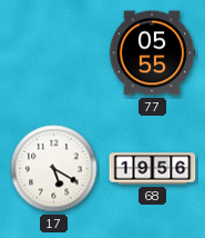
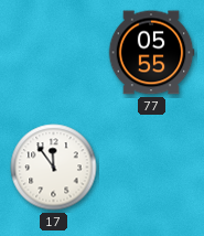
17: 5:20 -> 11:54 (54, 168)
68: 19:56 -> none (153, 169)
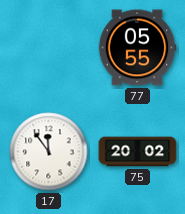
75: none -> 20:02 (138, 152)
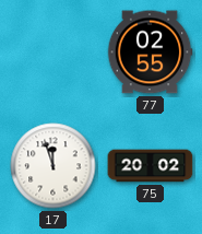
77: 05:55 -> 02:55 (150, 52)
17: 11:54 -> 11:57 (54, 166)
